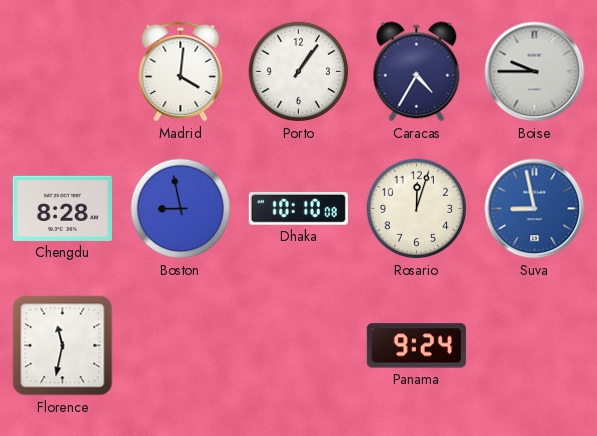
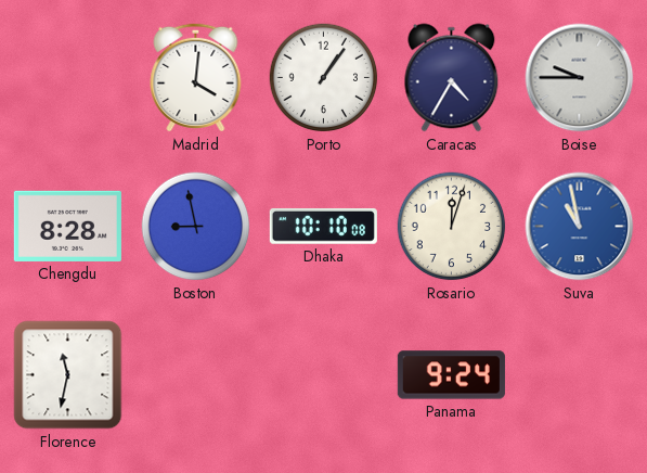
Suva: 8:58 -> 10:58 (580, 227)
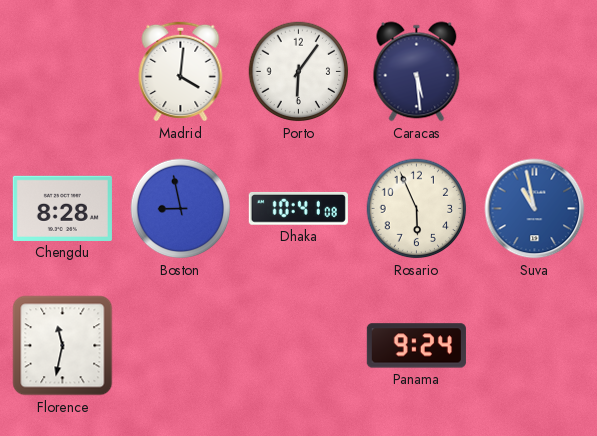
Porto: 1:06 -> 6:06 (299, 72)
Caracas: 4:35 -> 5:29 (417, 72)
Boise: 9:45 -> none (580, 78)
Dhaka: 10:10 -> 10:41 (298, 209)
Rosario: 12:03 -> 5:56 (417, 209)
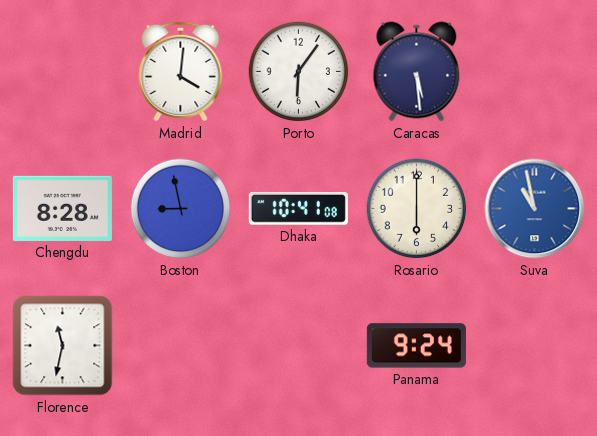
Rosario: 5:56 -> 6:00 (417, 209)
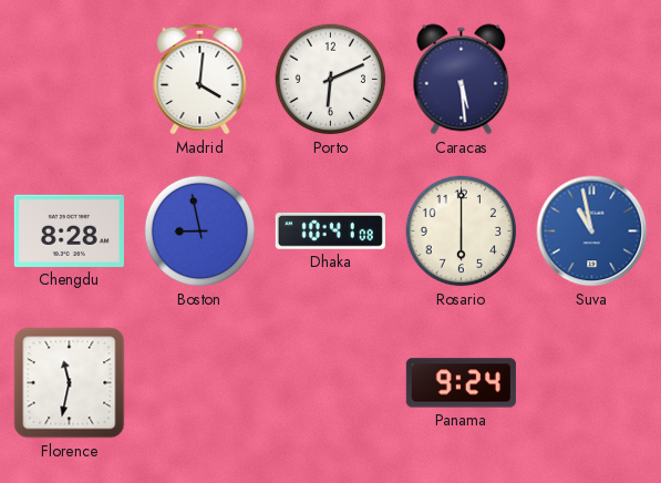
Porto: 6:06 -> 6:11 (331, 80)
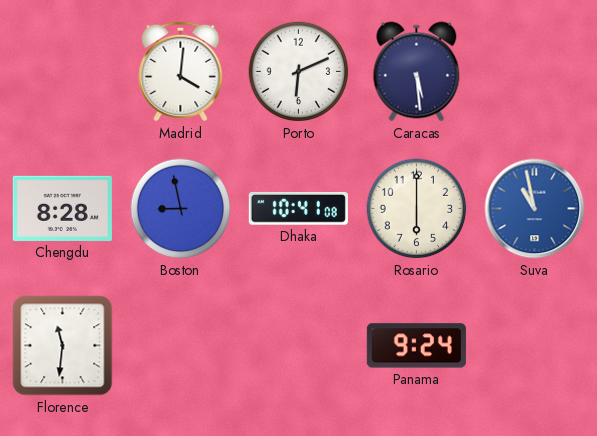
Florence: 11:32 -> 11:31 (63, 346)
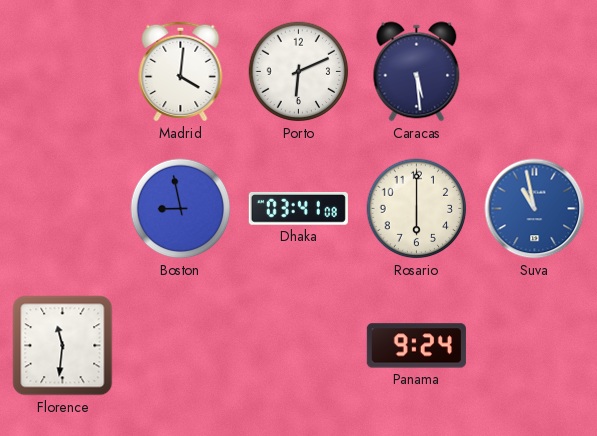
Chengdu: 8:28 -> none (62, 208)
Dhaka: 10:41 -> 03:41 (298, 209)
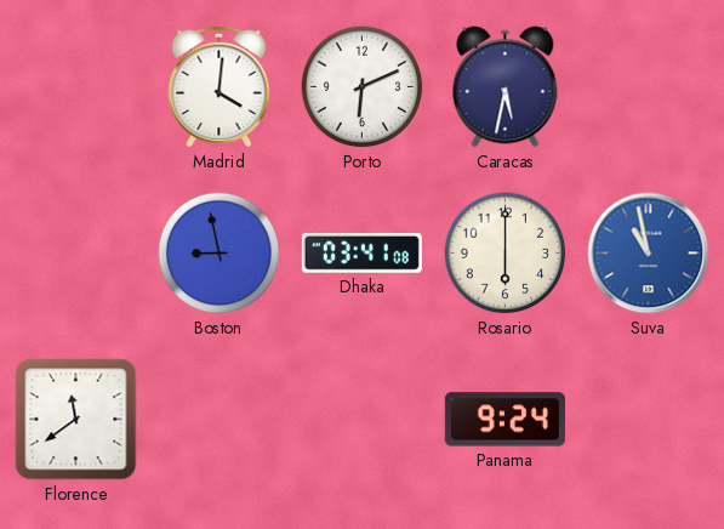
Caracas: 5:29 -> 5:32 (506, 87)
Florence: 11:31 -> 11:39 (76, 420)
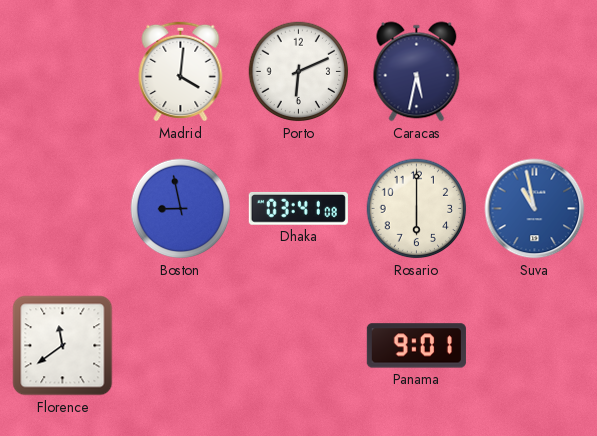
Panama: 9:24 -> 9:01 (416, 346)
